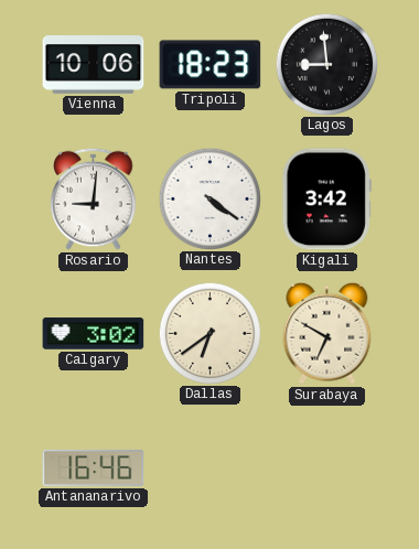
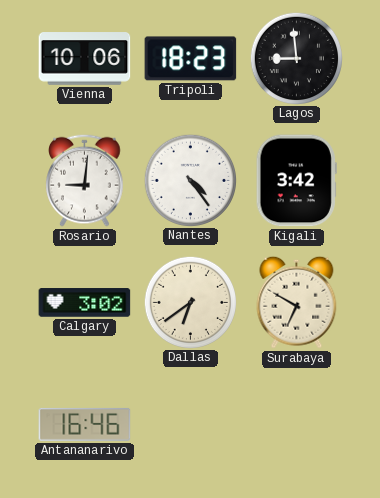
Nantes: 4:21 -> 4:24 (190, 180)
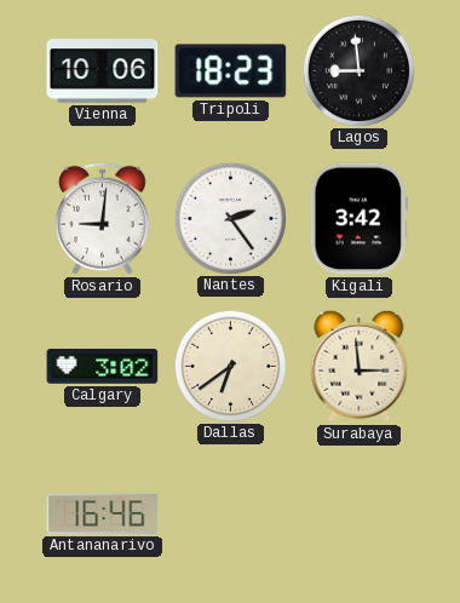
Nantes: 4:24 -> 2:24 (230, 218)
Surabaya: 6:50 -> 2:59 (360, 366)
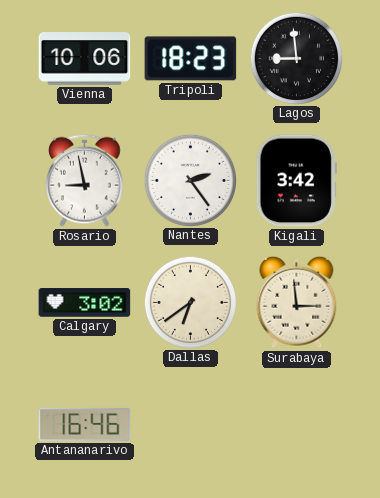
Rosario: 9:01 -> 8:58 (85, 180)
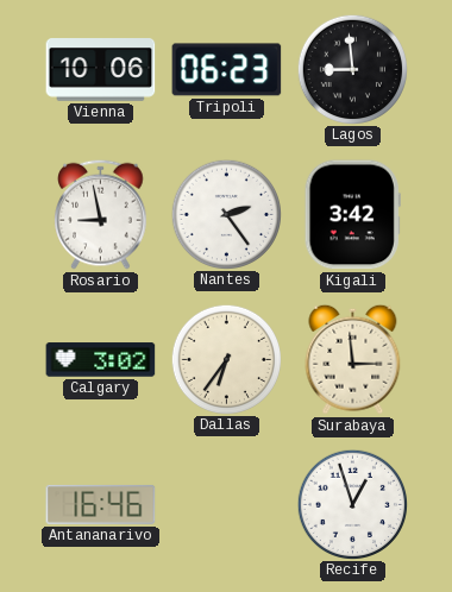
Tripoli: 18:23 -> 06:23 (227, 70)
Dallas: 6:39 -> 6:36 (226, 359)
Recife: none -> 12:57 (352, 504)
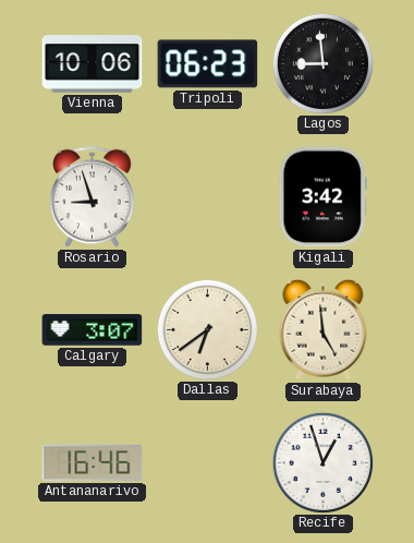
Rosario: 8:58 -> 8:57 (93, 196)
Nantes: 2:24 -> none (226, 214)
Calgary: 3:02 -> 3:07 (93, 330)
Dallas: 6:36 -> 6:39 (207, 329)
Surabaya: 2:59 -> 4:59 (324, 329)
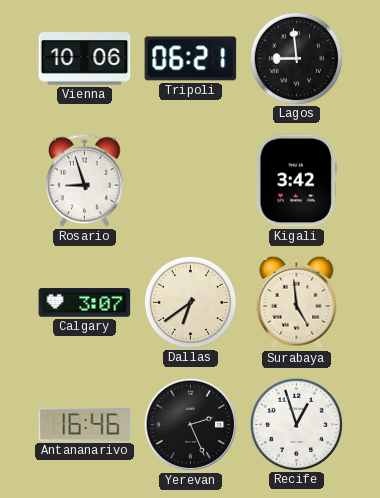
Tripoli: 06:23 -> 06:21 (191, 59)
Yerevan: none -> 2:26 (191, 425)
